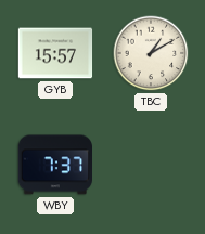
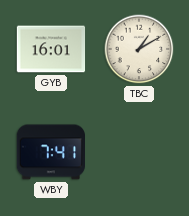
GYB: 15:57 -> 16:01 (51, 49)
WBY: 7:37 -> 7:41 (51, 152)
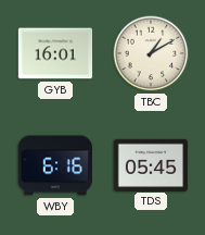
WBY: 7:41 -> 6:16 (55, 165)
TDS: none -> 05:45 (151, 164)
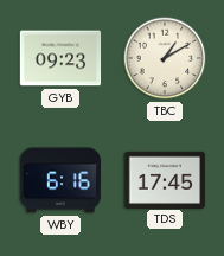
GYB: 16:01 -> 09:23 (60, 58)
TDS: 05:45 -> 17:45 (165, 179)
